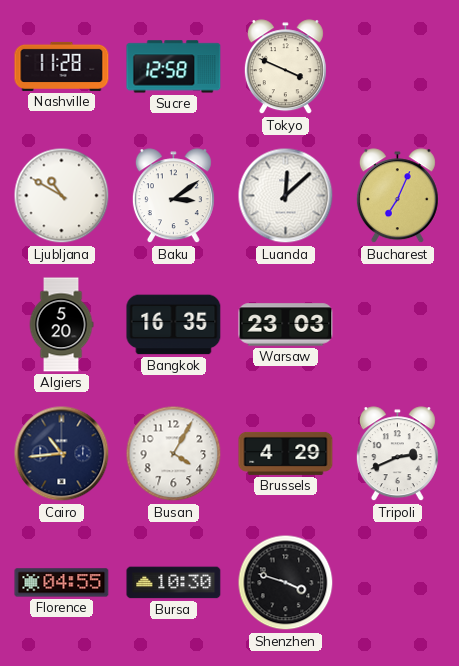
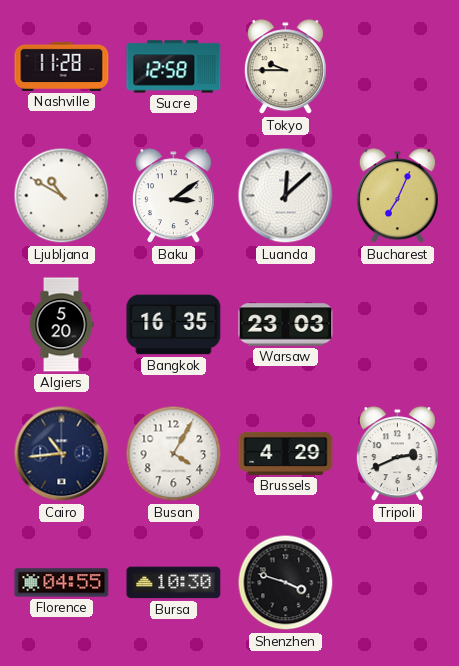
Tokyo: 3:49 -> 9:45 (285, 67)
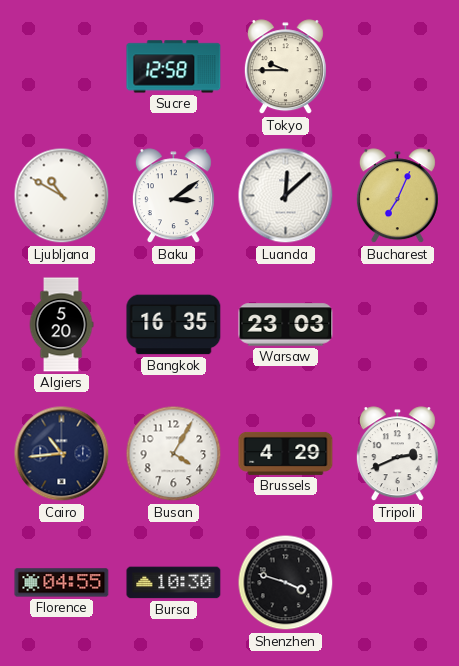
Nashville: 11:28 -> none (62, 66)
